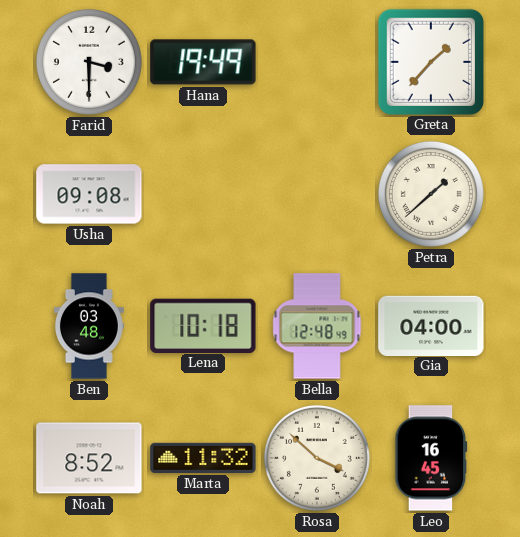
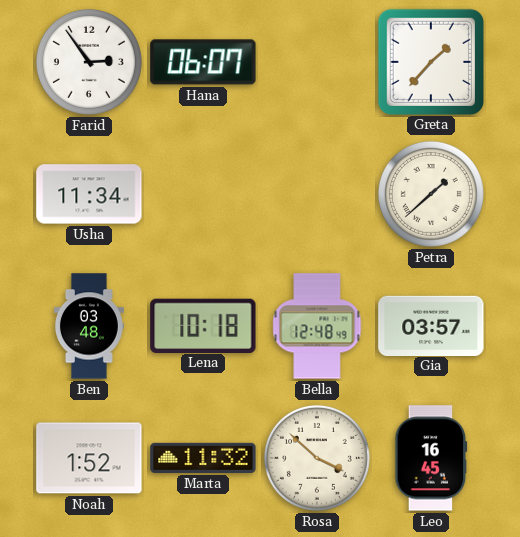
Farid: 3:30 -> 2:54 (89, 62)
Hana: 19:49 -> 06:07 (203, 62)
Usha: 09:08 -> 11:34 (89, 194)
Gia: 04:00 -> 03:57 (431, 325)
Noah: 8:52 -> 1:52 (89, 458)
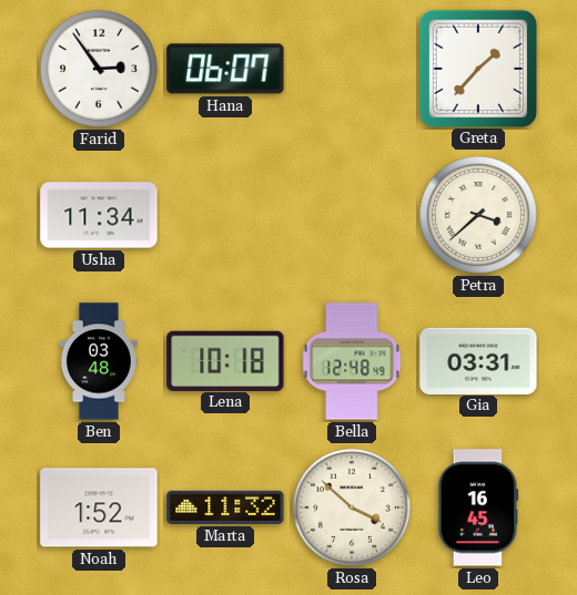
Petra: 1:38 -> 3:38 (478, 215)
Gia: 03:57 -> 03:31 (478, 360)
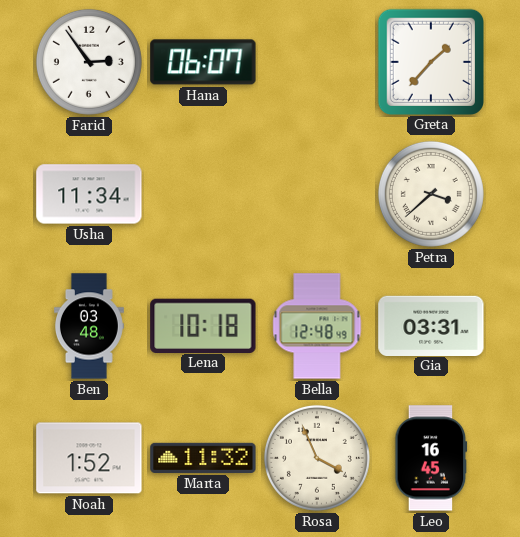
Rosa: 3:52 -> 3:56 (317, 458)
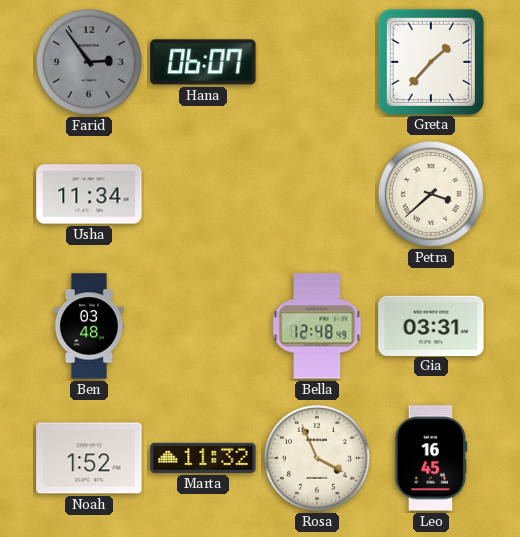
Farid dial: white -> grey (89, 62)
Lena: 10:18 -> none (203, 325)
